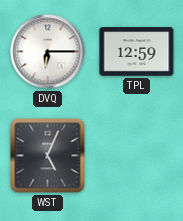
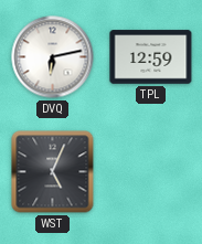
DVQ: 6:15 -> 6:13 (53, 57)
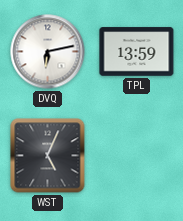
TPL: 12:59 -> 13:59 (137, 52)
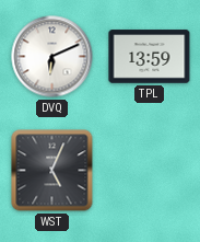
DVQ: 6:13 -> 6:11 (52, 57)
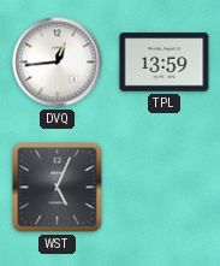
DVQ: 6:11 -> 12:44 (58, 63)
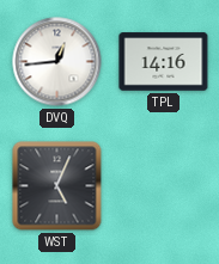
TPL: 13:59 -> 14:16 (164, 62)
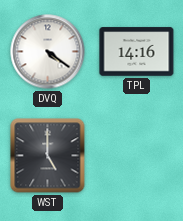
DVQ: 12:44 -> 4:21 (48, 52)
WST: 5:04 -> 5:00 (48, 156)
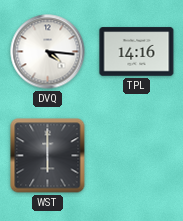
DVQ: 4:21 -> 4:16 (48, 52)
WST: 5:00 -> 6:00 (48, 156)
